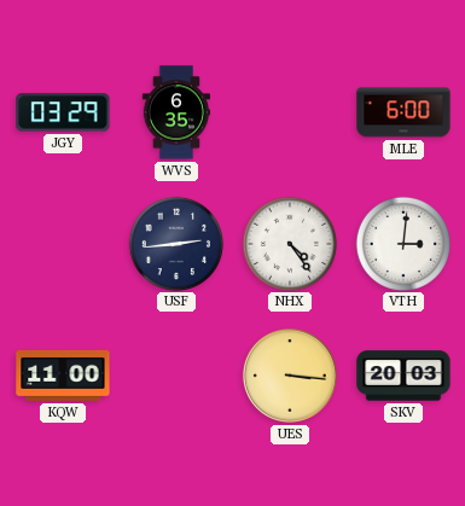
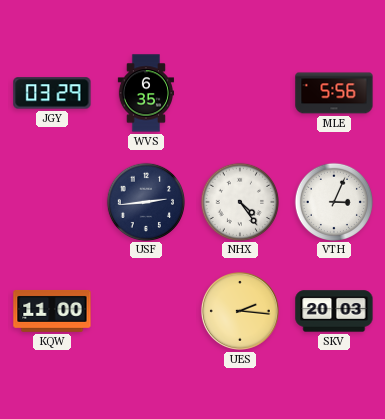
MLE: 6:00 -> 5:56 (334, 93)
VTH: 3:01 -> 3:04 (333, 201)
UES: 3:16 -> 2:16 (240, 311)
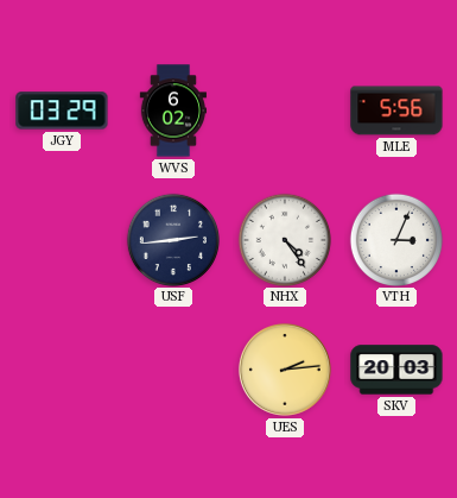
WVS: 6:35 -> 6:02 (173, 111)
KQW: 11:00 -> none (52, 311)
UES: 2:16 -> 2:14 (285, 370)
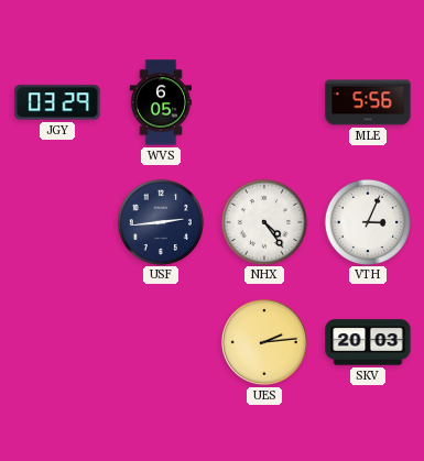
WVS: 6:02 -> 6:05 (161, 102)
